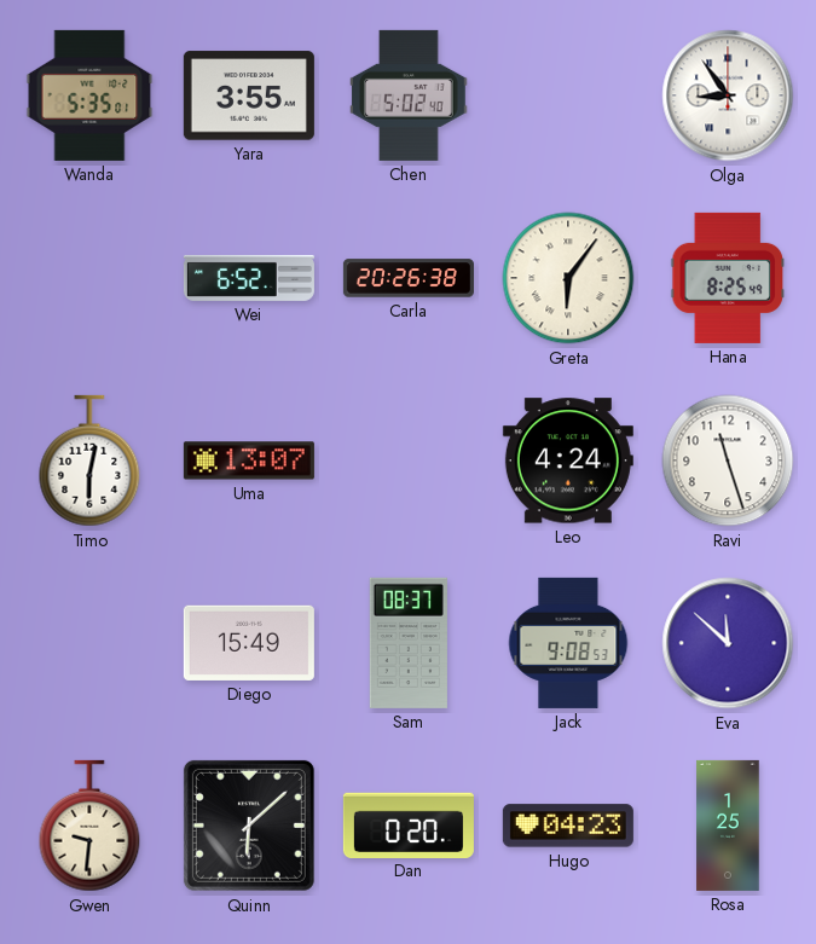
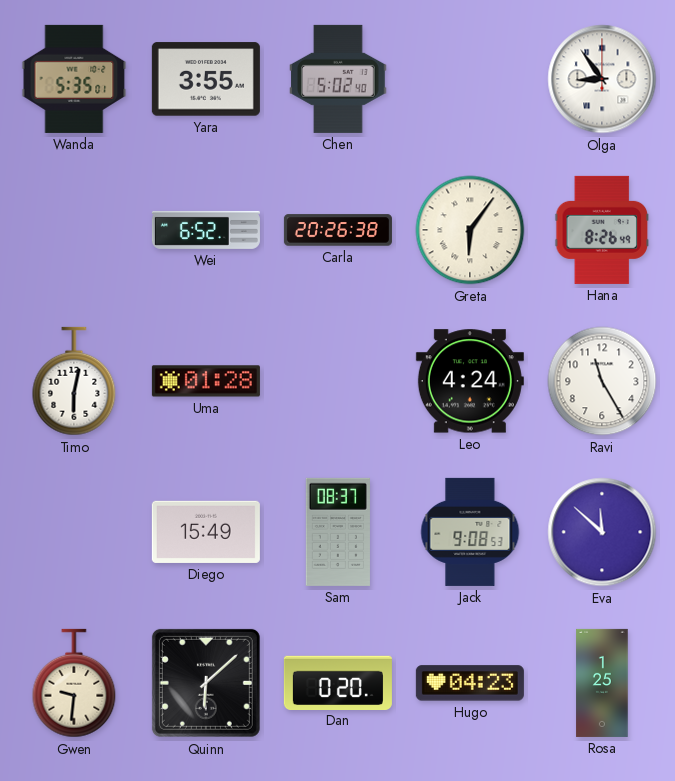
Hana: 8:25 -> 8:26 (602, 230)
Uma: 13:07 -> 01:28 (206, 381)
Ravi: 11:27 -> 11:25 (602, 381)
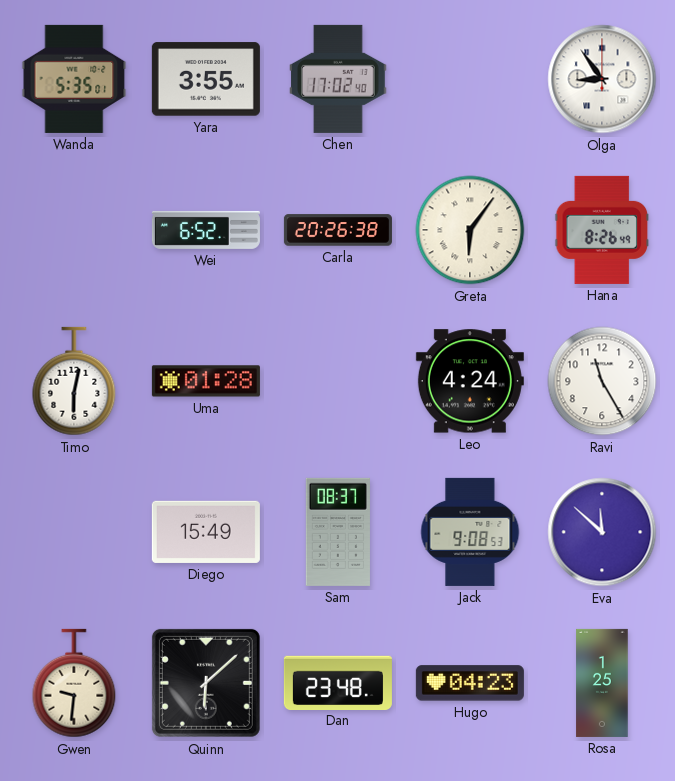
Chen: 5:02 -> 17:02 (338, 79)
Dan: 0:20 -> 23:48 (338, 682)
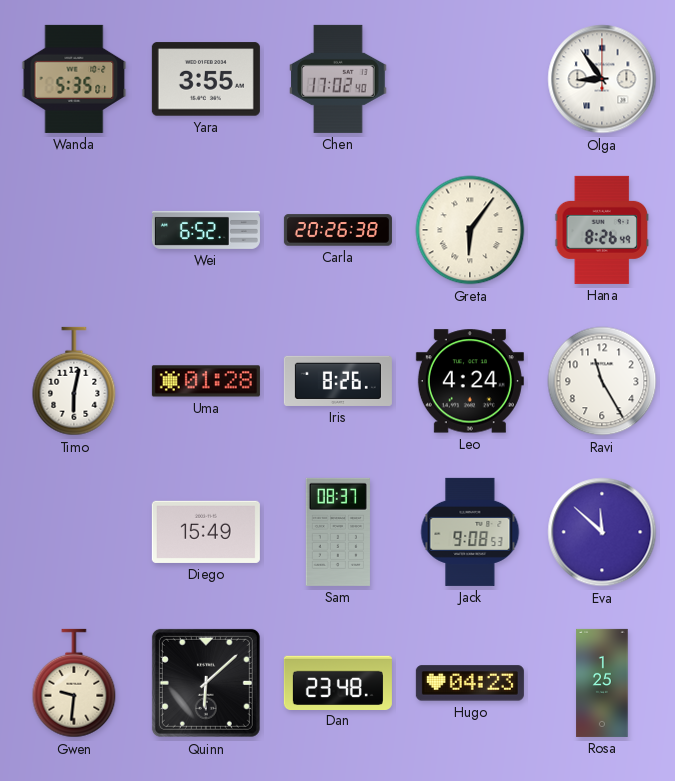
Iris: none -> 8:26 (338, 381)
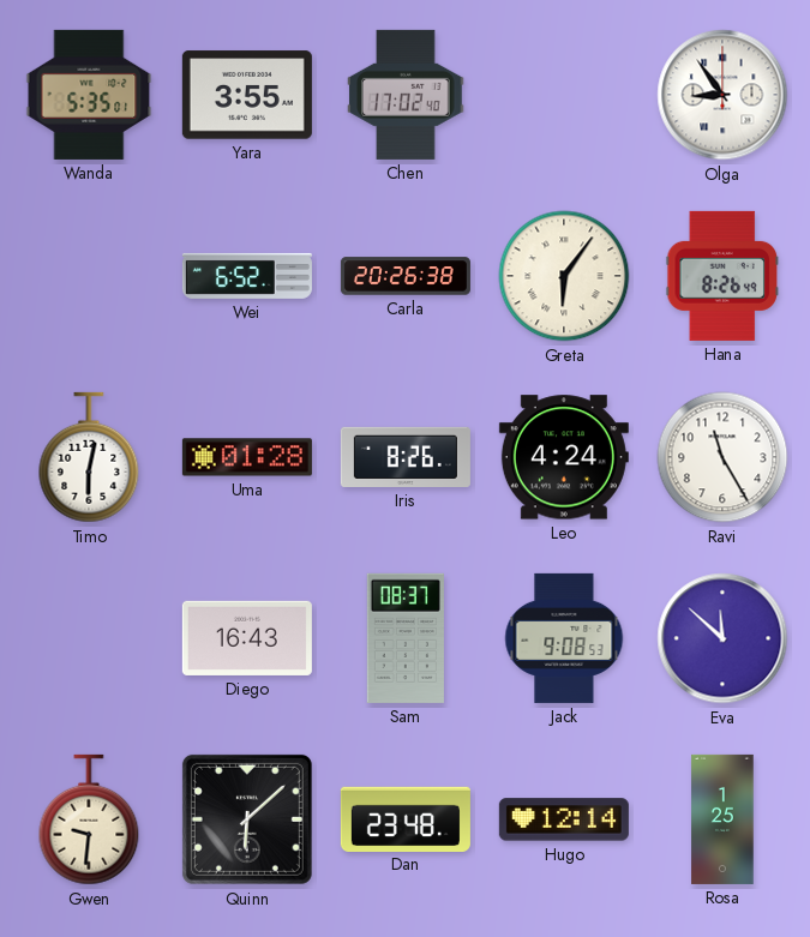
Diego: 15:49 -> 16:43 (247, 638)
Hugo: 04:23 -> 12:14 (564, 819)
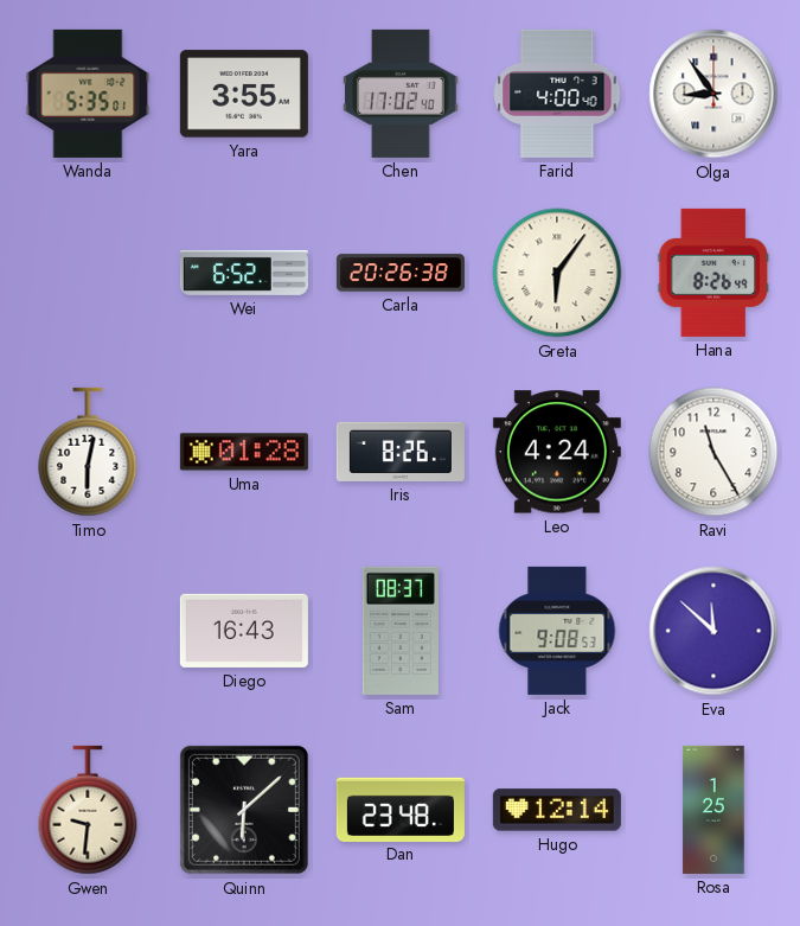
Farid: none -> 4:00 (557, 94)
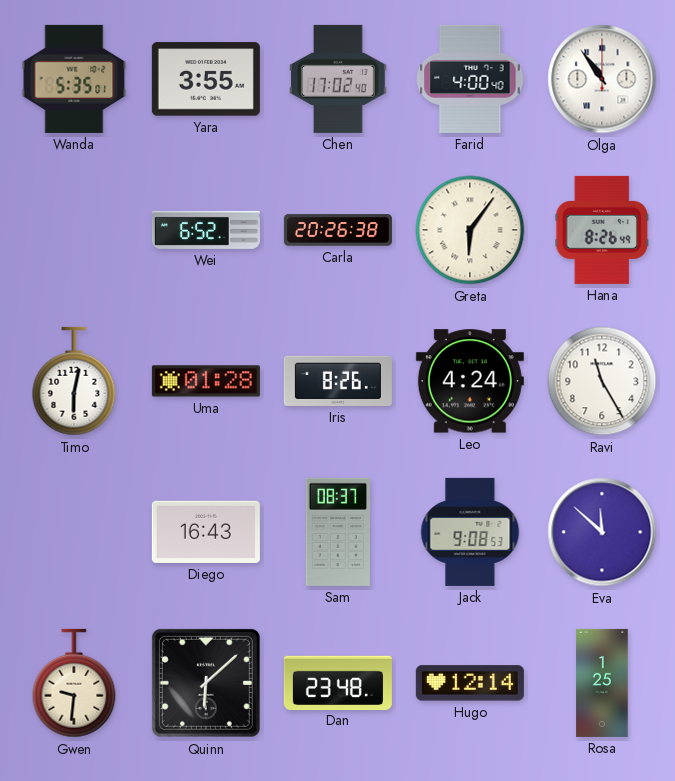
Olga: 8:54 -> 10:54 (602, 79)
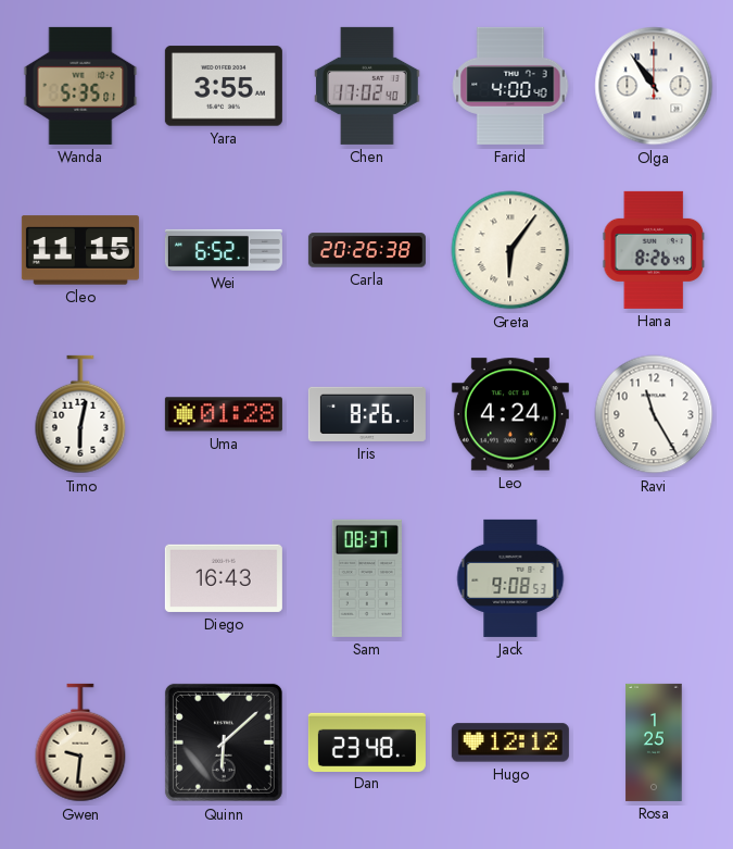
Cleo: none -> 11:15 (80, 250)
Eva: 11:52 -> none (602, 532)
Hugo: 12:14 -> 12:12 (510, 742)
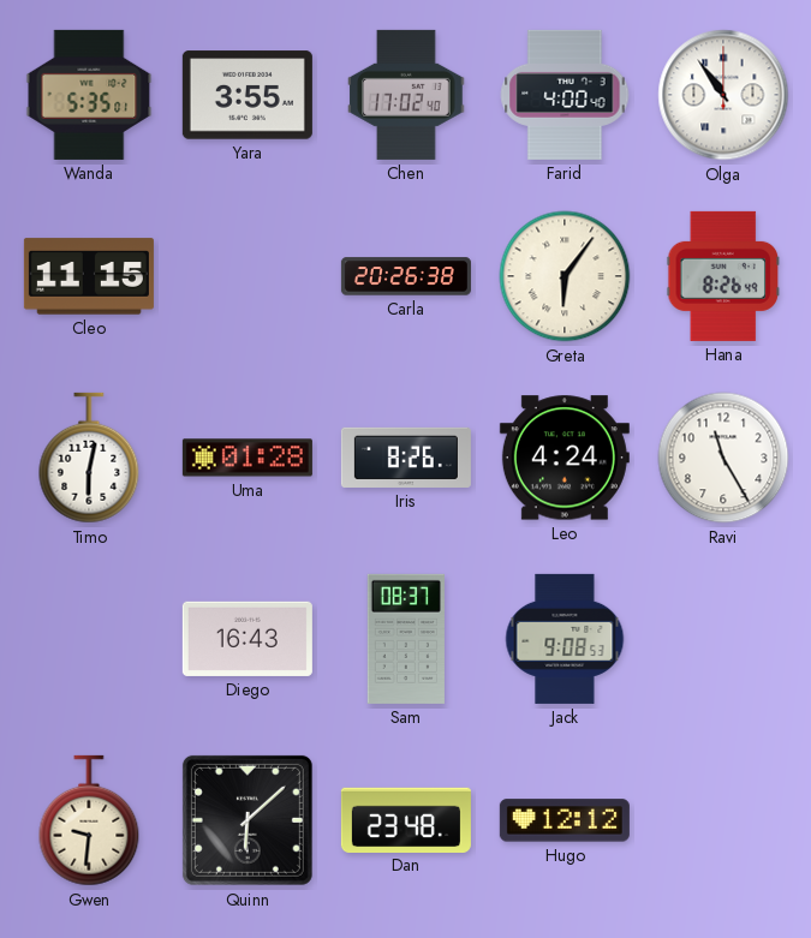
Wei: 6:52 -> none (224, 250)
Rosa: 1:25 -> none (654, 742)
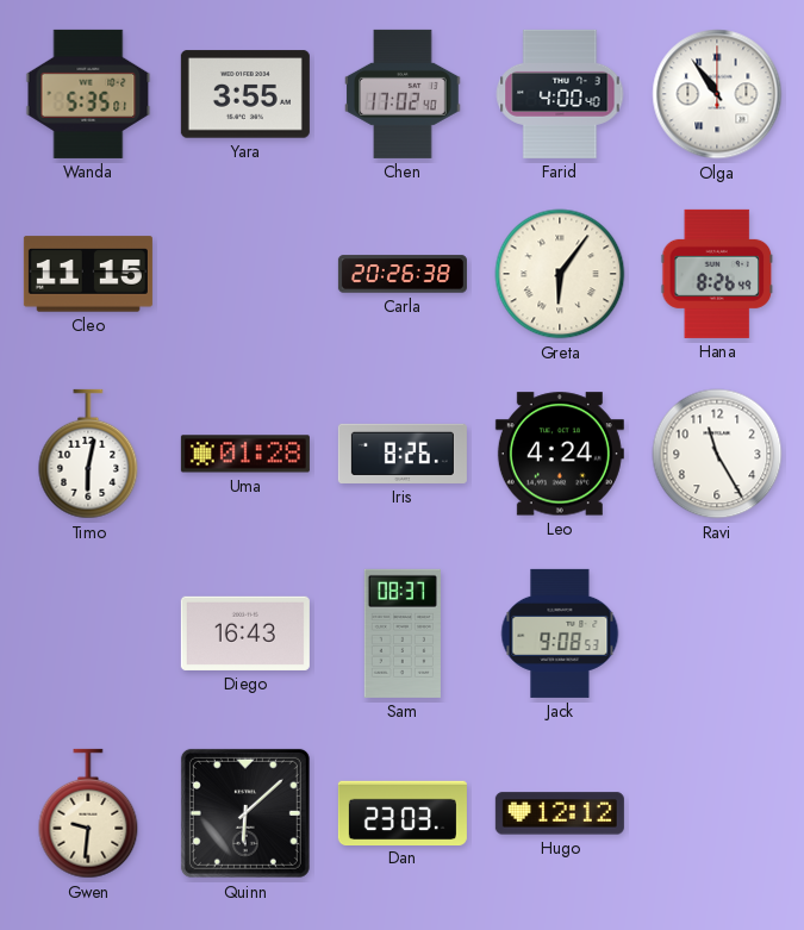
Dan: 23:48 -> 23:03 (403, 812)
